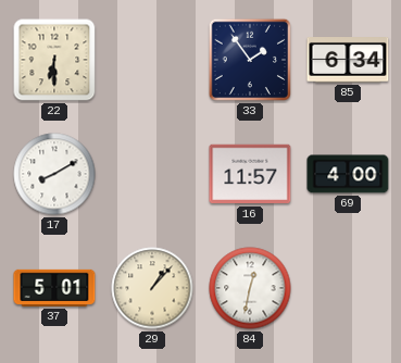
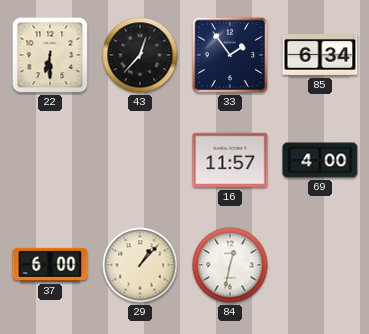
43: none -> 12:37 (140, 55)
17: 8:10 -> none (54, 174)
37: 5:01 -> 6:00 (50, 265)
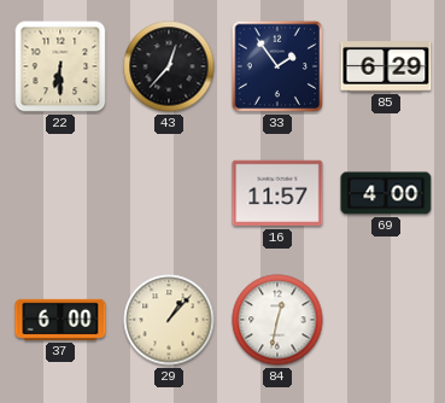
85: 6:34 -> 6:29 (386, 68)
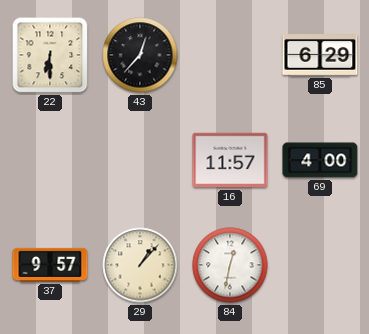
33: 1:54 -> none (277, 66)
37: 6:00 -> 9:57 (50, 265)
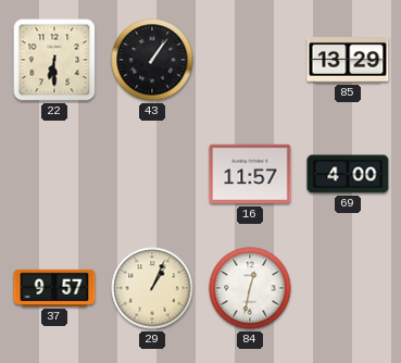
43: 12:37 -> 1:06 (152, 60)
85: 6:29 -> 13:29 (348, 61)
29: 1:07 -> 1:04 (152, 288)
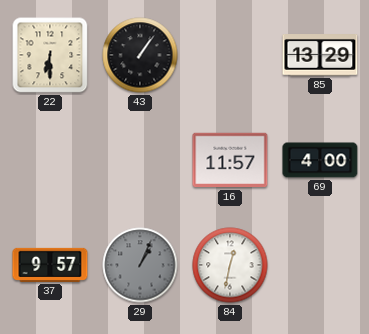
29 dial: cream -> grey (140, 265)
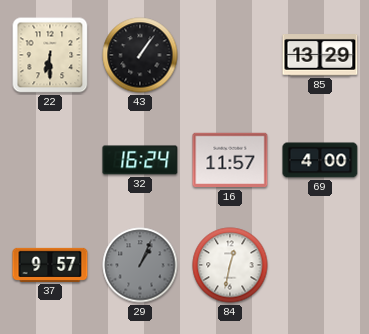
32: none -> 16:24 (140, 160)
